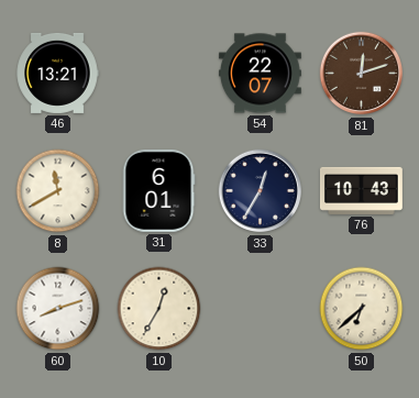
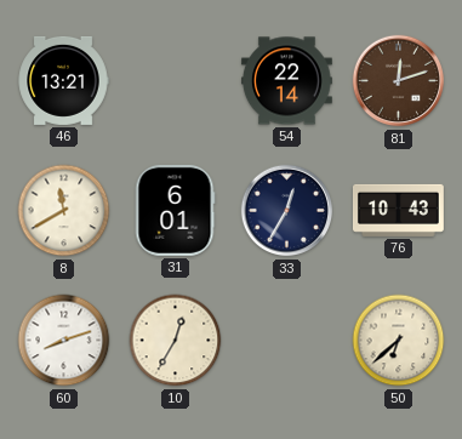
54: 22:07 -> 22:14 (287, 81)
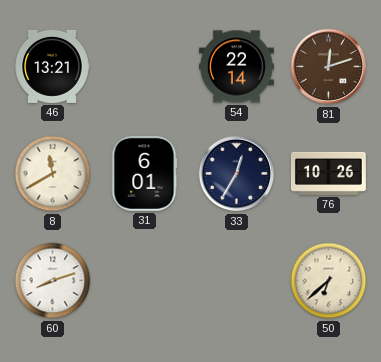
76: 10:43 -> 10:26 (328, 173)
10: 12:35 -> none (176, 341)
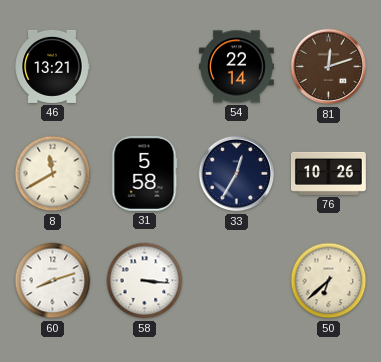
31: 6:01 -> 5:58 (144, 173)
58: none -> 3:16 (145, 281)
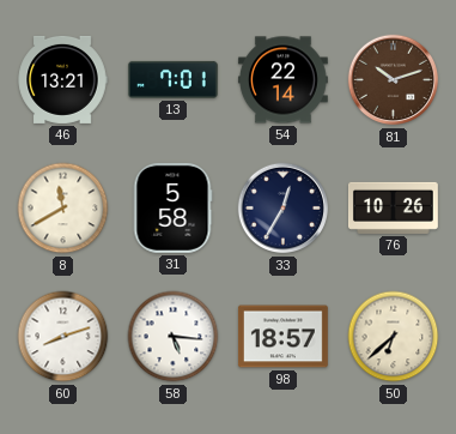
13: none -> 7:01 (174, 79)
81: 12:12 -> 10:12 (394, 80)
58: 3:16 -> 5:16 (174, 337)
98: none -> 18:57 (282, 337)
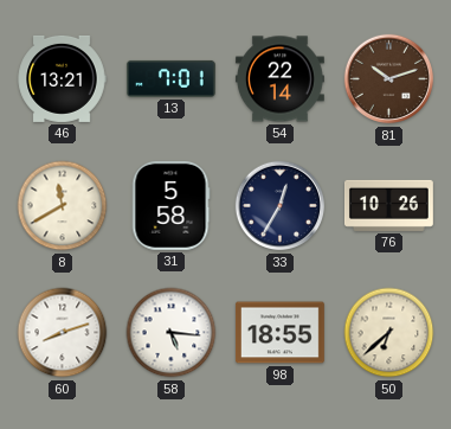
98: 18:57 -> 18:55 (279, 333)
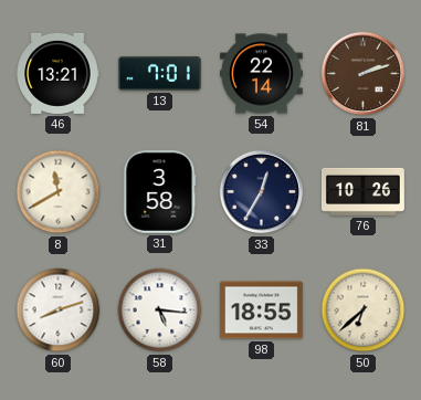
81: 10:12 -> 2:12 (364, 74)
31: 5:58 -> 3:58 (159, 191)
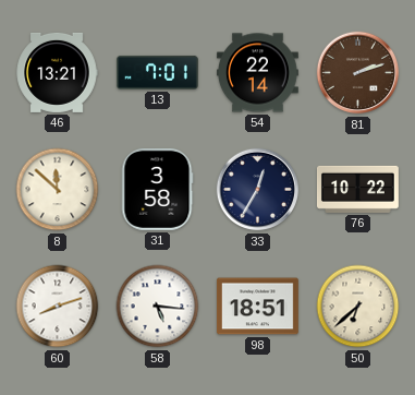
8: 11:40 -> 11:52 (58, 190)
76: 10:26 -> 10:22 (357, 189)
98: 18:55 -> 18:51 (257, 307)
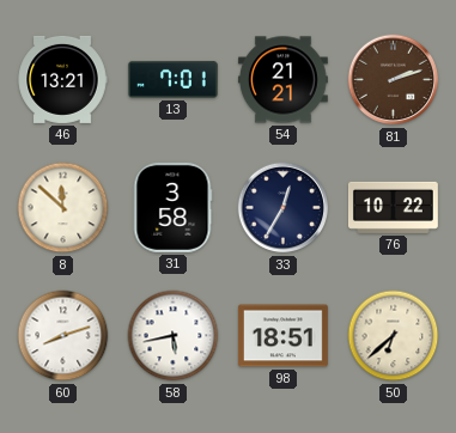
54: 22:14 -> 21:21 (284, 80)
58: 5:16 -> 5:43 (174, 336)
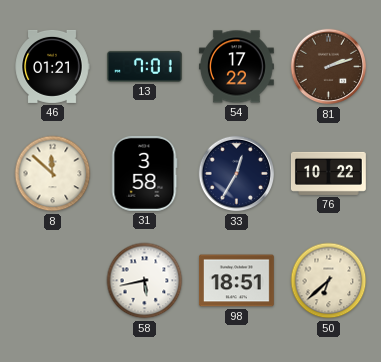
46: 13:21 -> 01:21 (52, 66)
54: 21:21 -> 17:22 (237, 67)
60: 8:12 -> none (63, 336)
